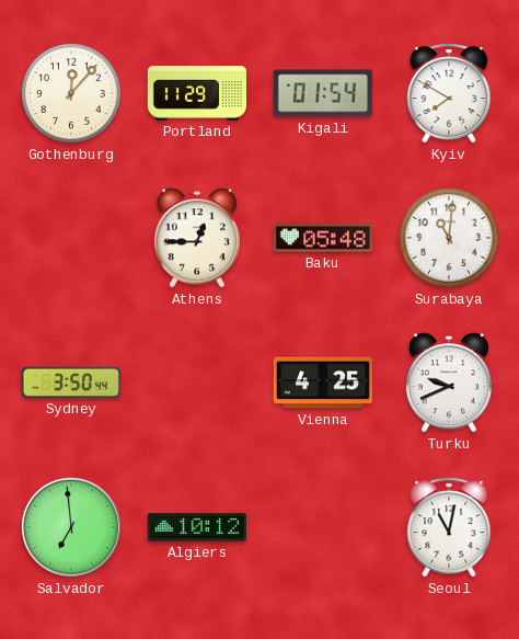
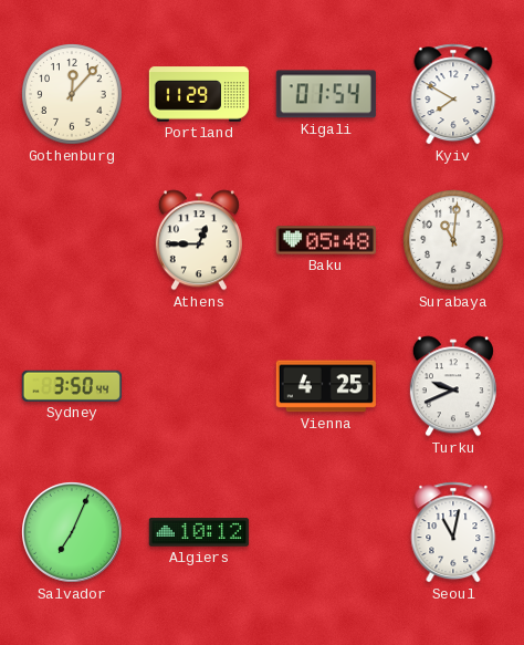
Salvador: 6:59 -> 7:04 (73, 533)
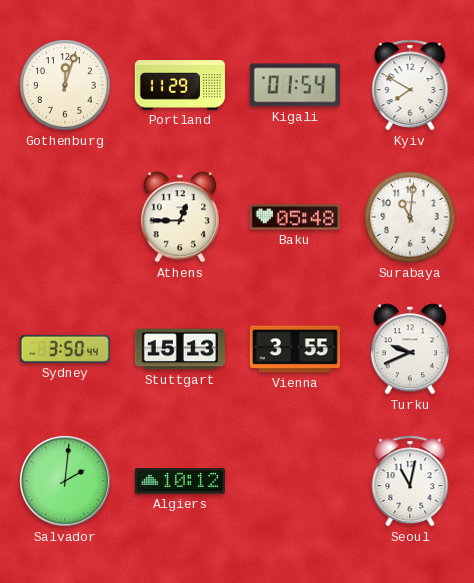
Gothenburg: 12:07 -> 12:03 (66, 86)
Stuttgart: none -> 15:13 (179, 349)
Vienna: 4:25 -> 3:55 (295, 349)
Salvador: 7:04 -> 2:01 (66, 482)
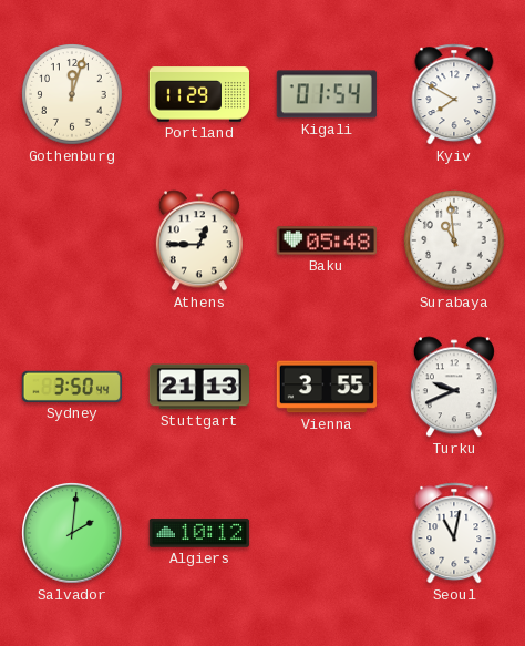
Surabaya: 11:01 -> 10:59 (455, 242)
Stuttgart: 15:13 -> 21:13 (198, 387)
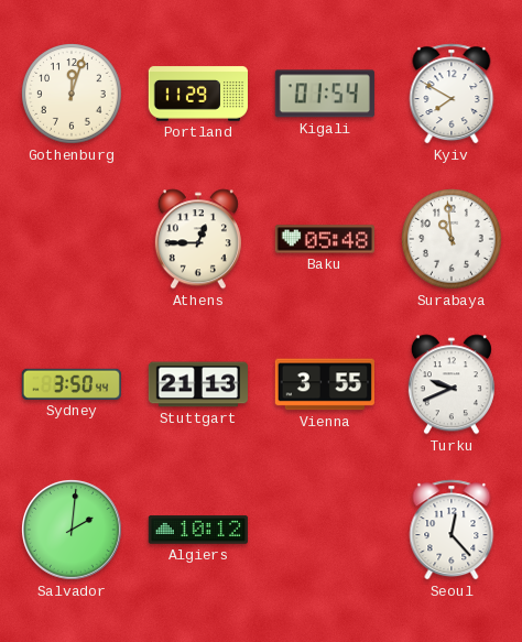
Seoul: 11:02 -> 12:23 (452, 530)
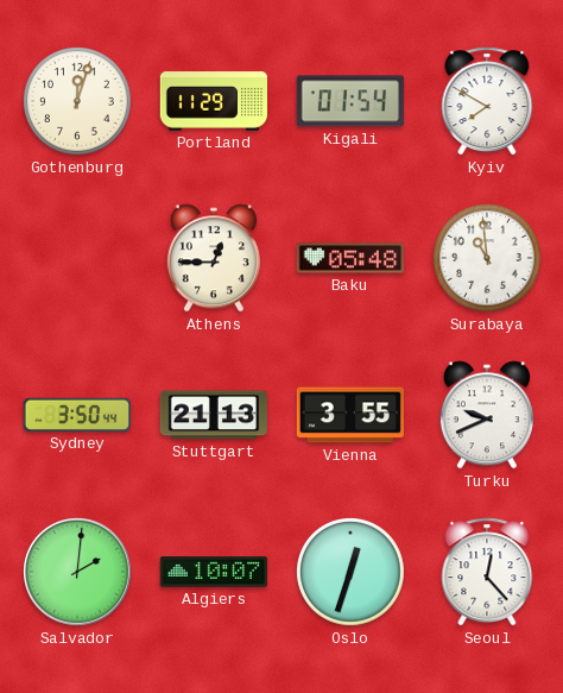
Algiers: 10:12 -> 10:07 (214, 572)
Oslo: none -> 12:33 (352, 573)
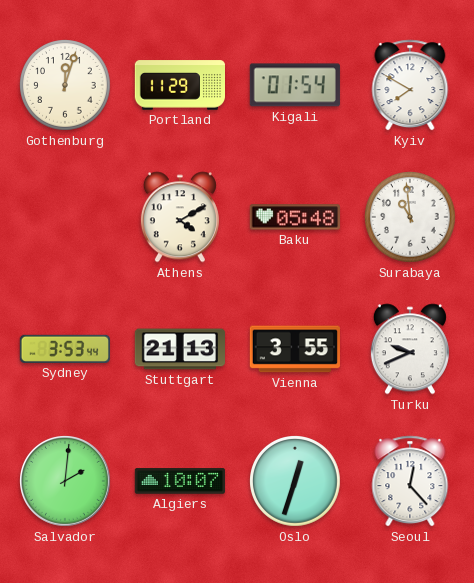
Athens: 12:45 -> 4:10 (180, 217)
Sydney: 3:50 -> 3:53 (65, 349)
